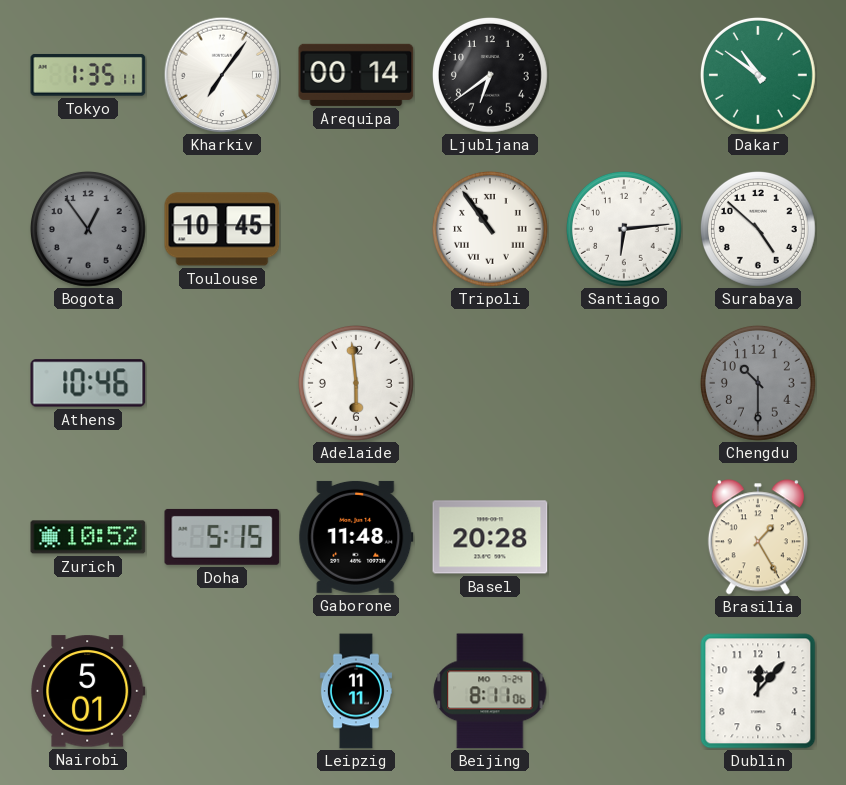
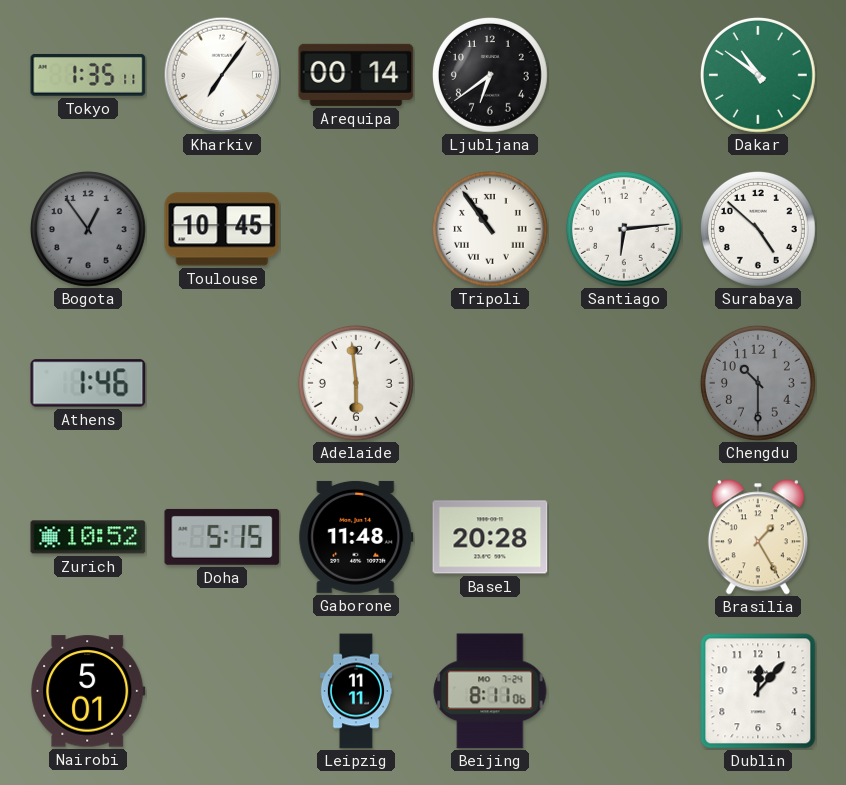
Athens: 10:46 -> 1:46 (88, 383)
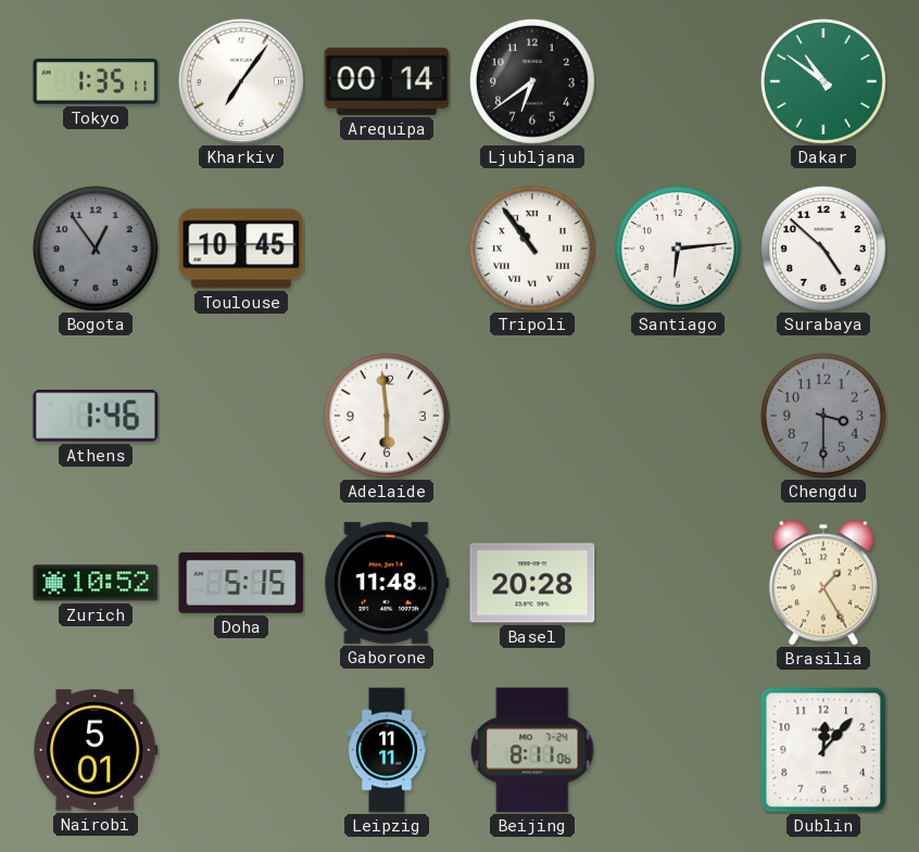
Chengdu: 10:30 -> 3:30 (823, 416)
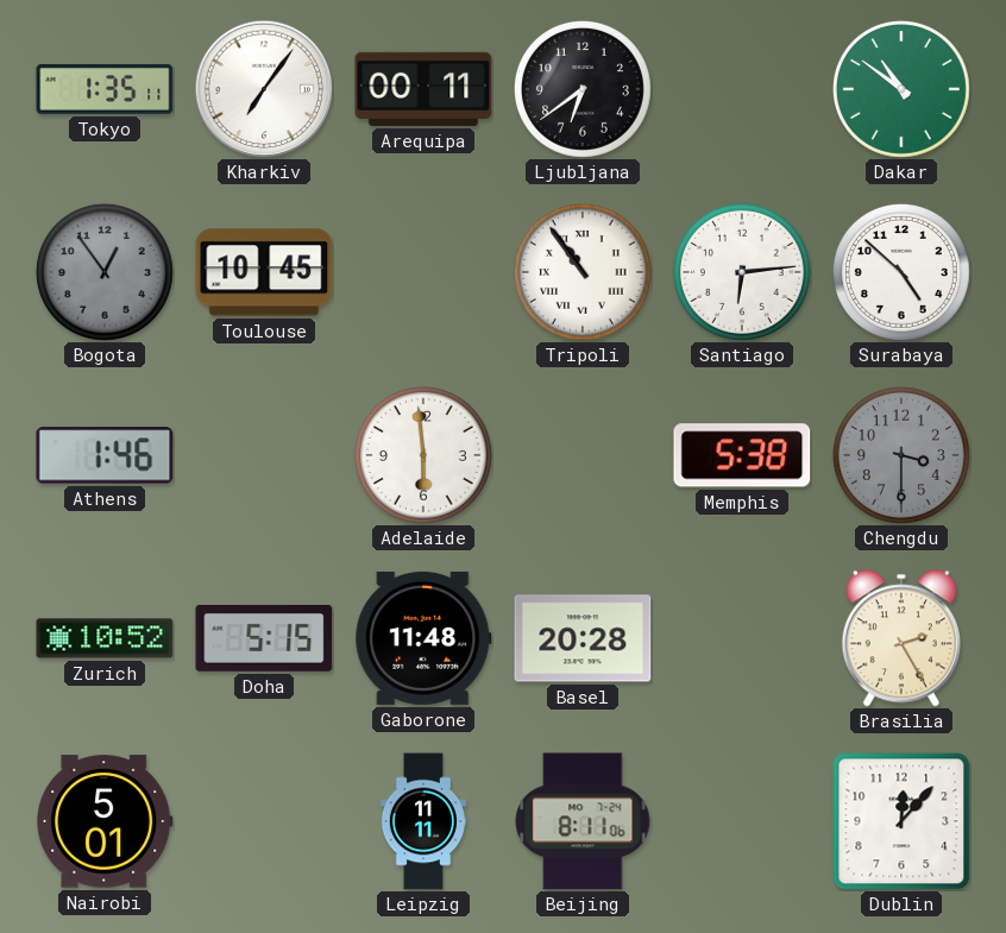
Arequipa: 00:14 -> 00:11 (423, 89)
Memphis: none -> 5:38 (742, 455)
Brasilia: 1:25 -> 2:25 (901, 638)
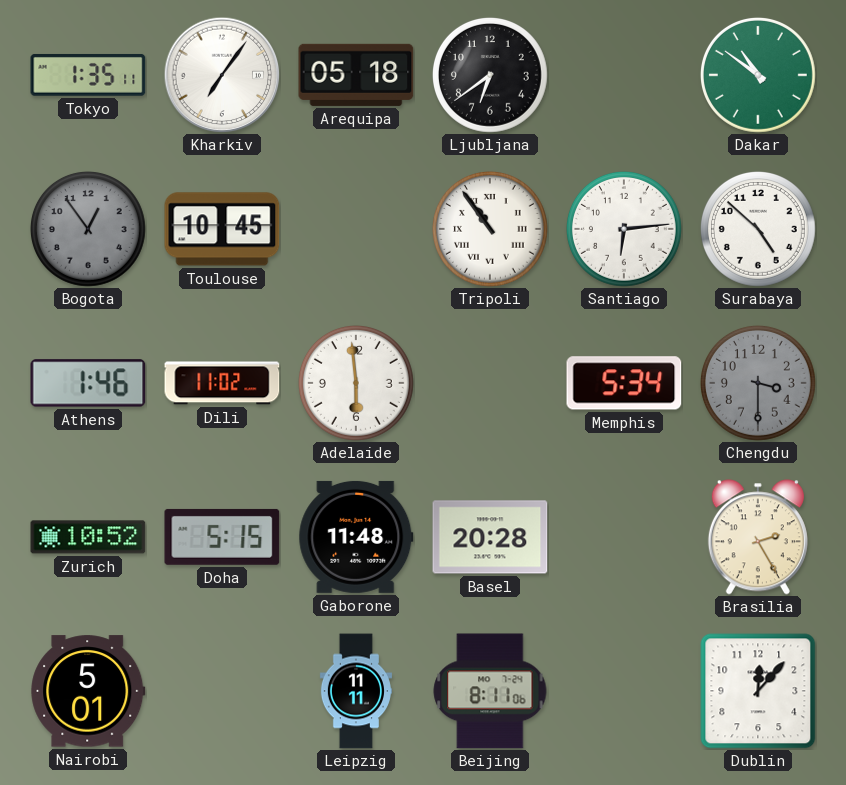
Arequipa: 00:11 -> 05:18 (356, 75)
Dili: none -> 11:02 (222, 383)
Memphis: 5:38 -> 5:34 (624, 383)
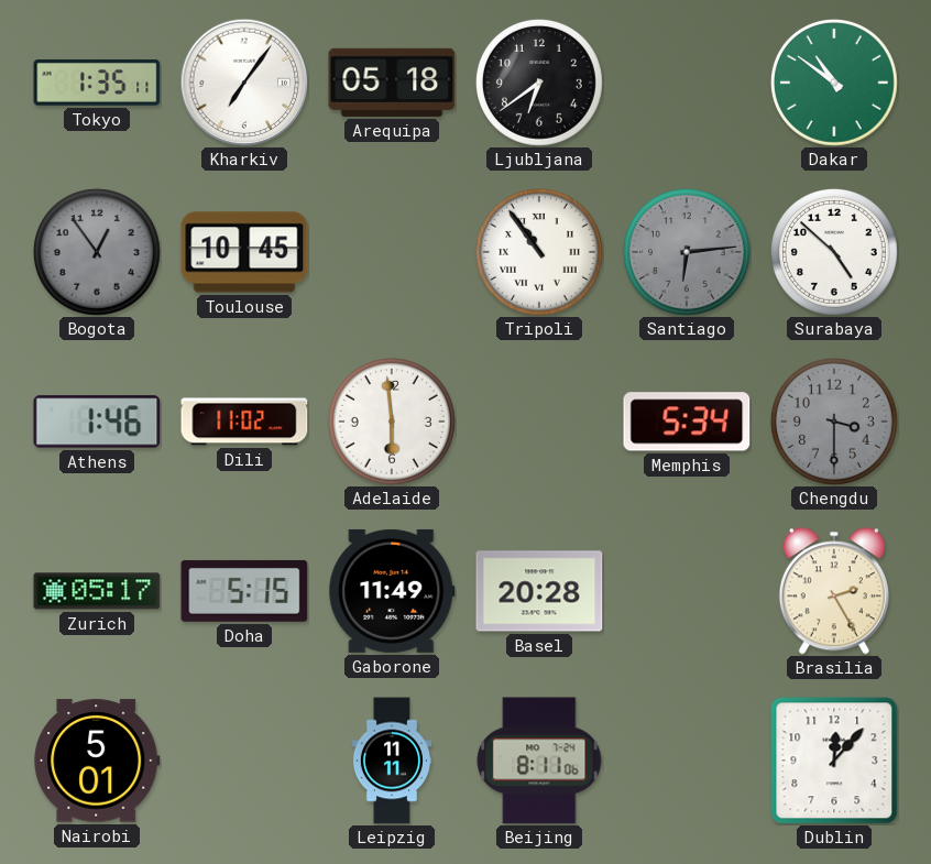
Santiago dial: white -> grey (687, 252)
Zurich: 10:52 -> 05:17 (97, 591)
Gaborone: 11:48 -> 11:49 (392, 591)
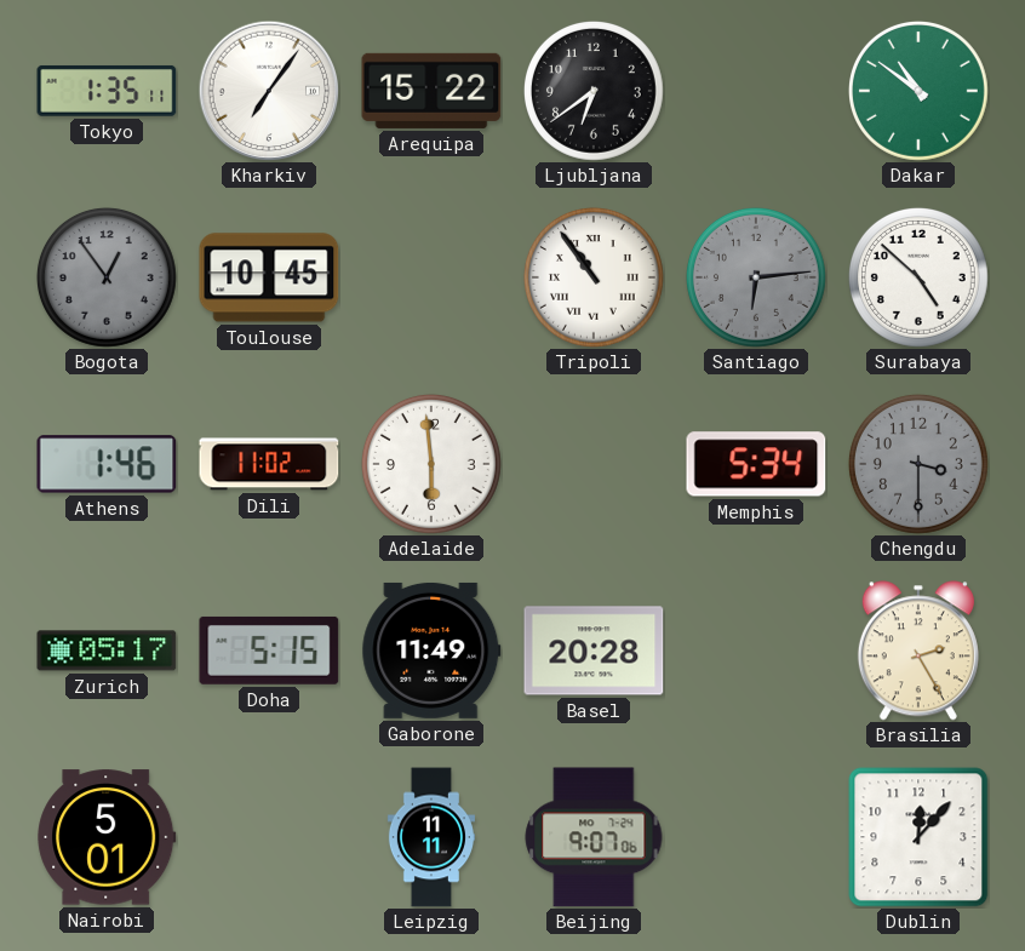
Arequipa: 05:18 -> 15:22 (431, 91)
Beijing: 8:11 -> 9:07 (594, 837)
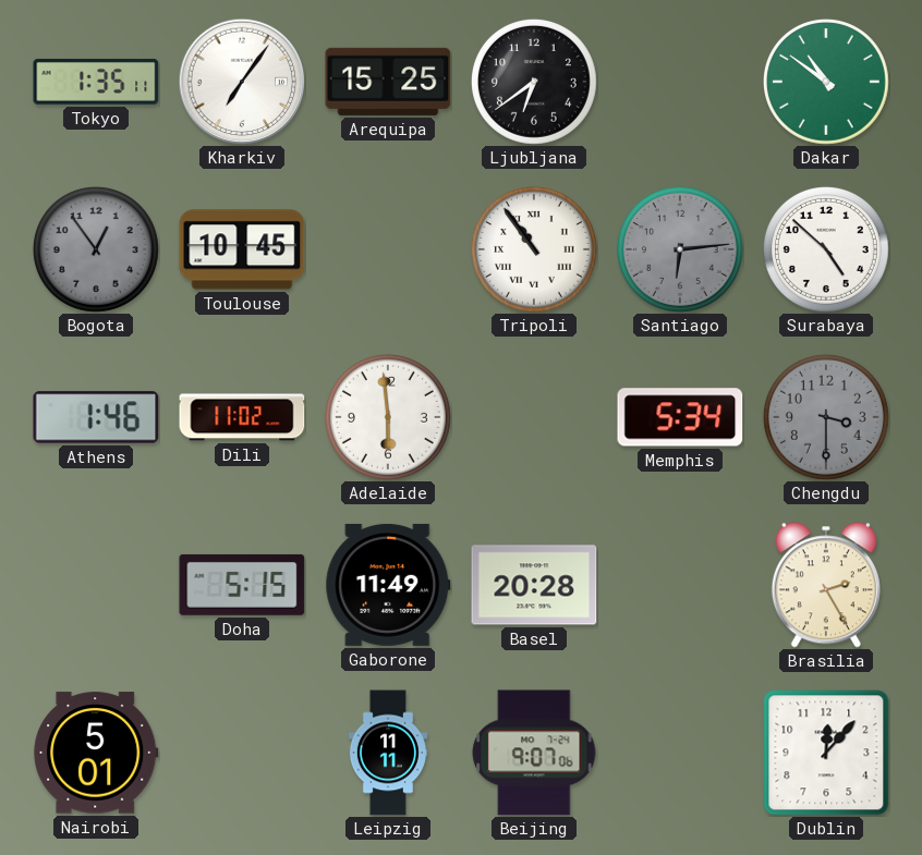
Arequipa: 15:22 -> 15:25 (388, 82)
Zurich: 05:17 -> none (107, 651)
